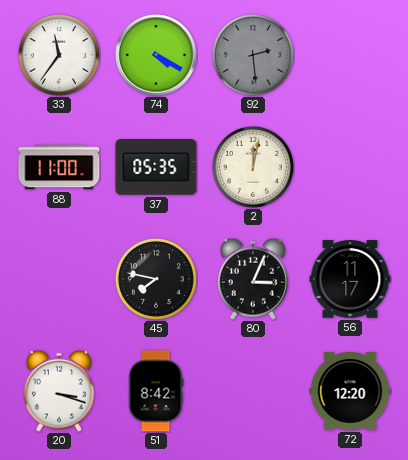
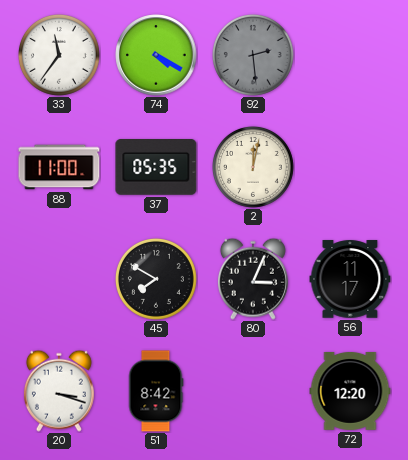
45: 7:47 -> 7:50 (156, 279)
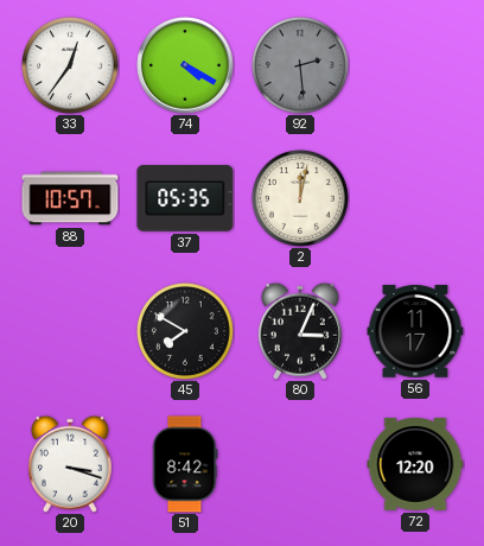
33: 11:36 -> 12:36 (70, 65)
88: 11:00 -> 10:57 (70, 198)
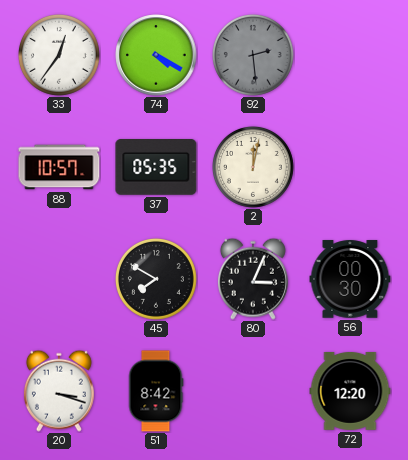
56: 11:17 -> 00:30 (350, 279)
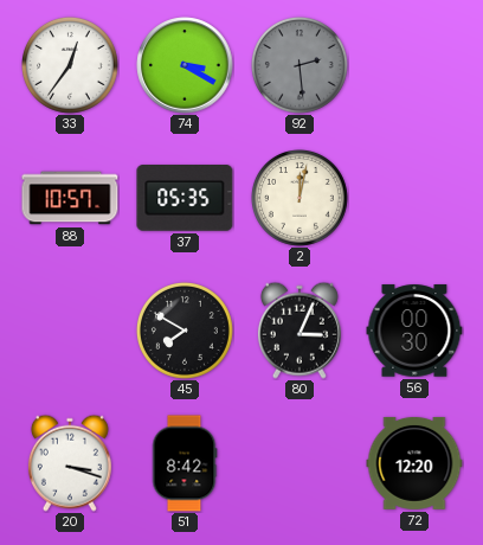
74: 4:20 -> 3:20 (185, 65)
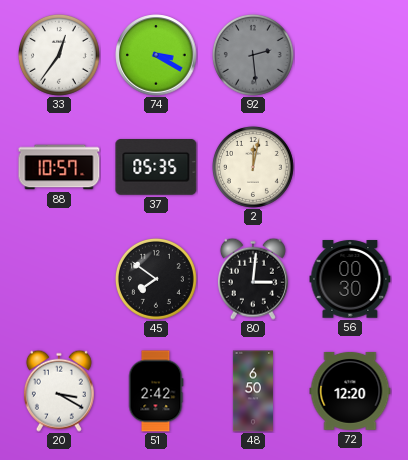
45: 7:50 -> 7:51 (156, 279)
80: 3:04 -> 3:01 (253, 279)
20: 3:18 -> 3:20 (59, 391)
51: 8:42 -> 2:42 (156, 391)
48: none -> 6:50 (253, 391)
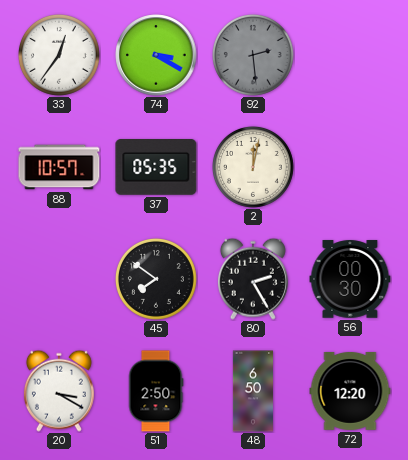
80: 3:01 -> 2:25 (253, 279)
51: 2:42 -> 2:50 (156, 391)
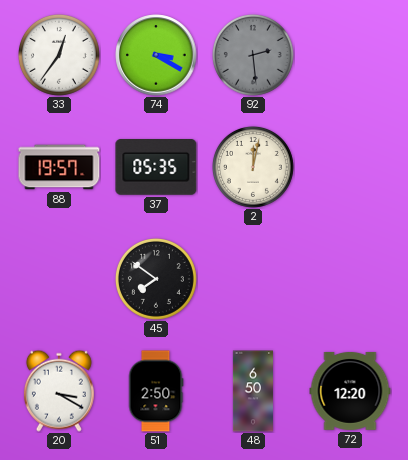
88: 10:57 -> 19:57 (59, 167)
80: 2:25 -> none (253, 279)
56: 00:30 -> none (350, 279)
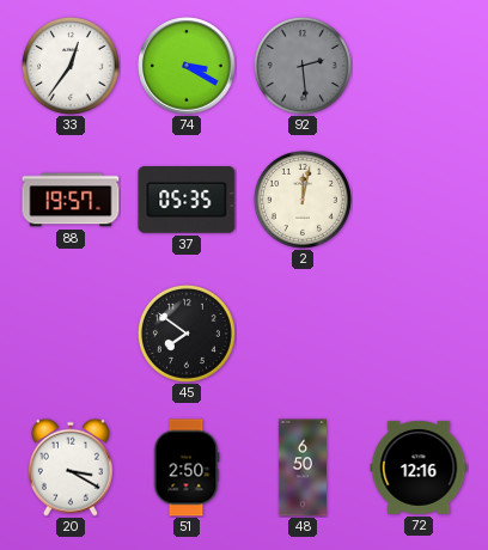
72: 12:20 -> 12:16 (419, 467)
